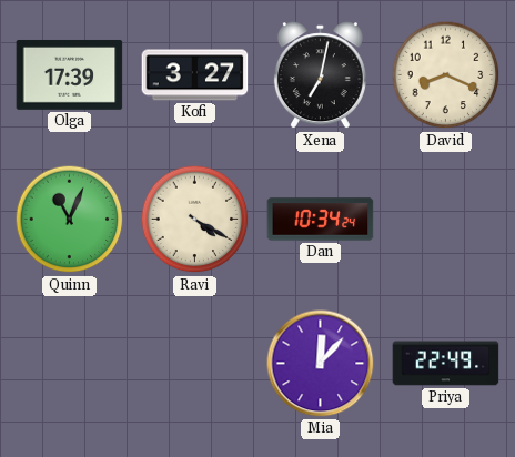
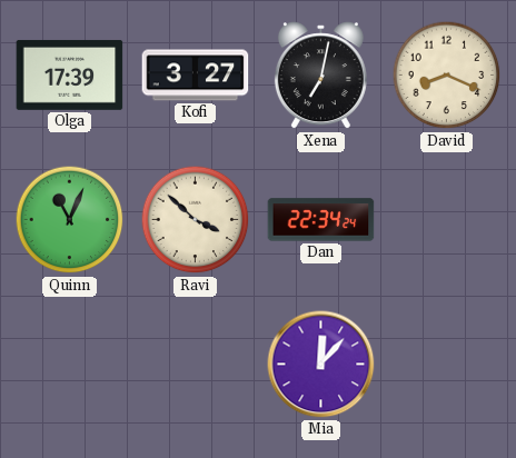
Ravi: 4:20 -> 3:52 (196, 220)
Dan: 10:34 -> 22:34 (321, 220)
Priya: 22:49 -> none (446, 364)
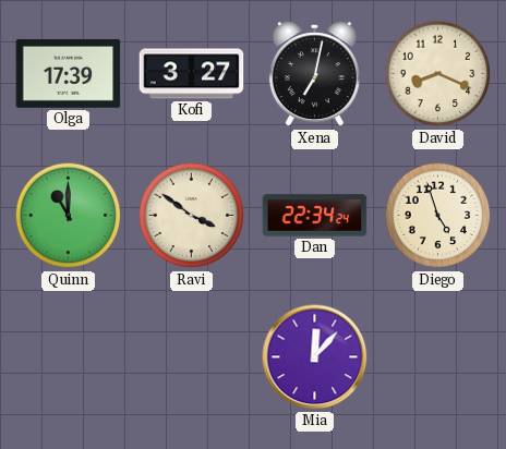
Quinn: 11:04 -> 11:00 (69, 216)
Ravi: 3:52 -> 3:51 (192, 216)
Diego: none -> 4:57 (438, 216)
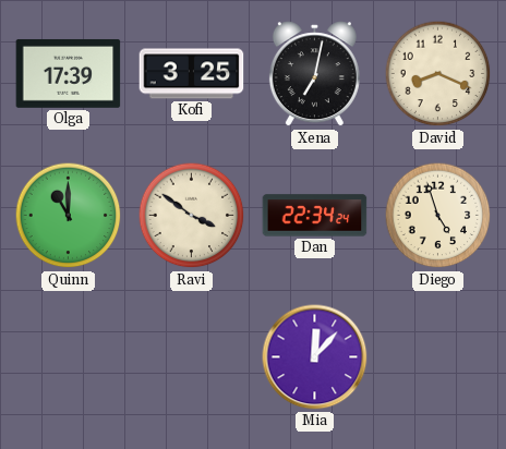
Kofi: 3:27 -> 3:25 (192, 74)
